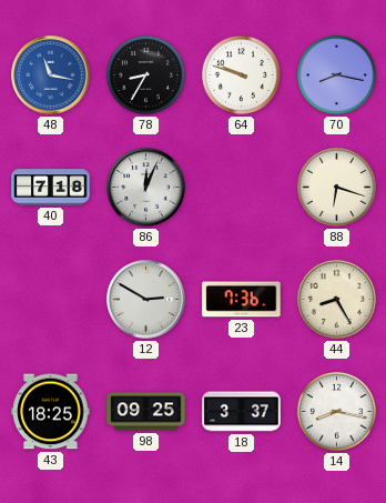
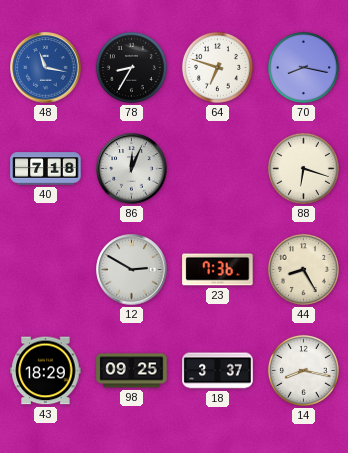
64: 9:48 -> 6:48 (217, 67)
43: 18:25 -> 18:29 (46, 371)
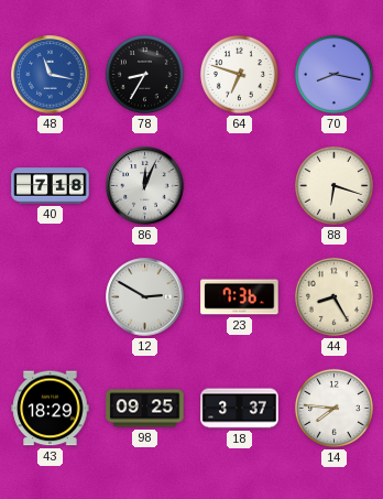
14: 8:17 -> 7:46 (333, 408)
